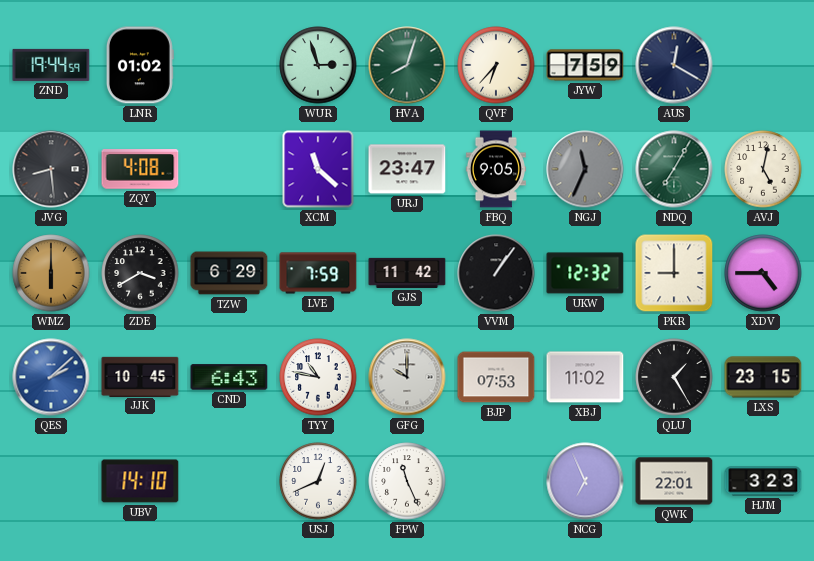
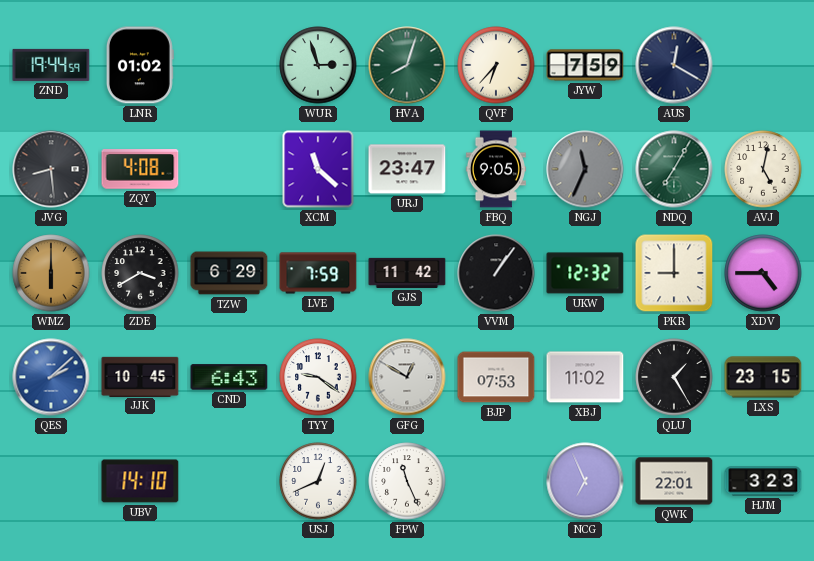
TYY: 10:47 -> 9:21 (318, 377)
GFG: 10:00 -> 12:50 (407, 377)
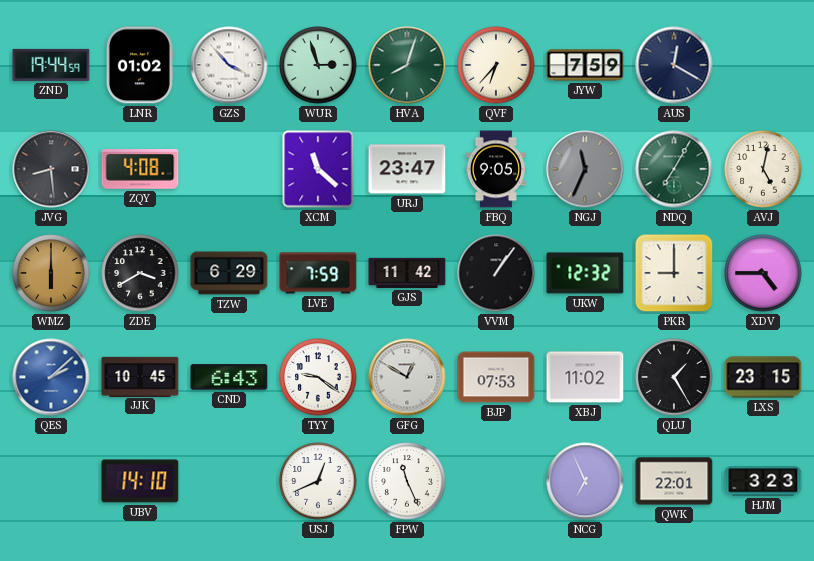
GZS: none -> 3:53 (229, 65)
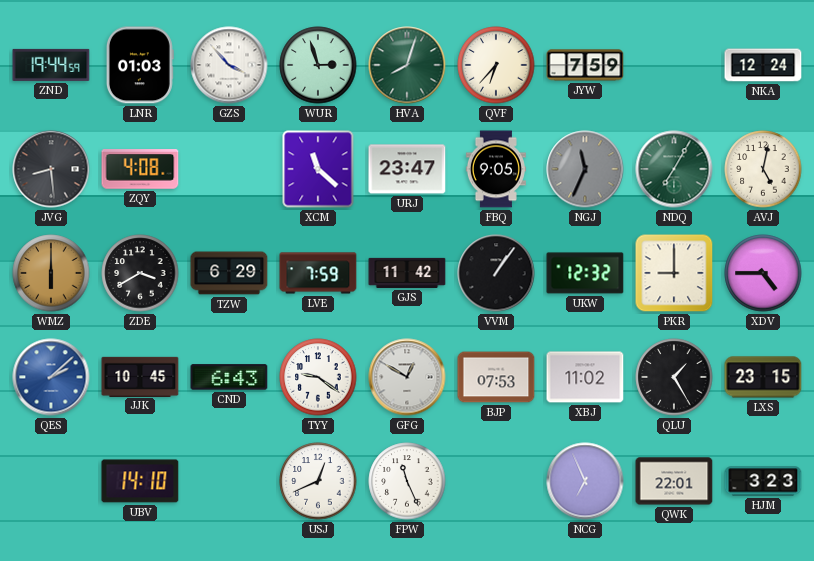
LNR: 01:02 -> 01:03 (140, 65)
AUS: 12:20 -> none (674, 65)
NKA: none -> 12:24 (763, 65)
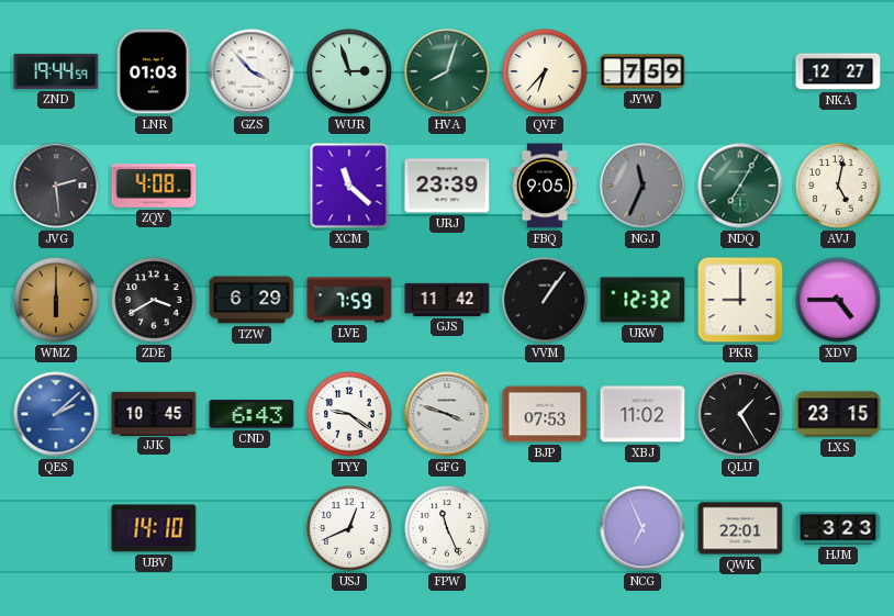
NKA: 12:24 -> 12:27 (838, 71)
JVG: 8:29 -> 2:29 (56, 186)
URJ: 23:47 -> 23:39 (447, 186)
GFG: 12:50 -> 3:48 (447, 414)
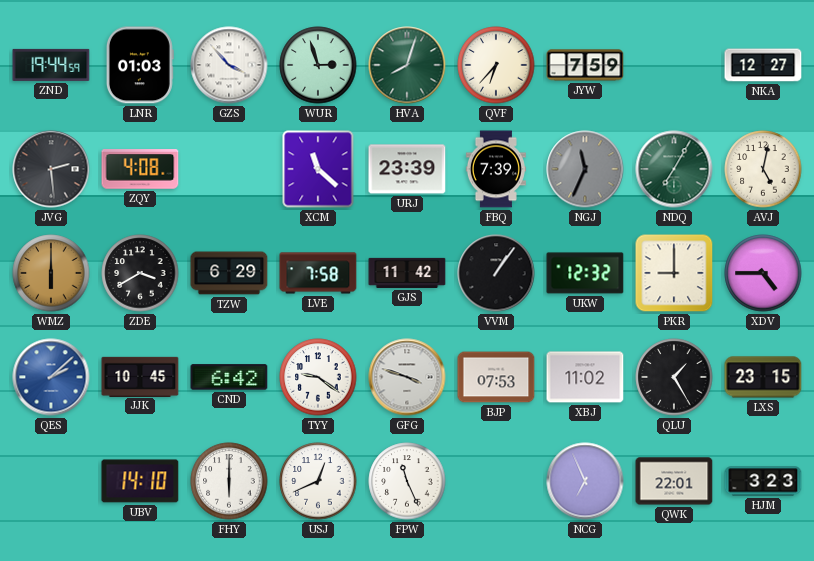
FBQ: 9:05 -> 7:39 (496, 169)
LVE: 7:59 -> 7:58 (318, 273)
CND: 6:43 -> 6:42 (229, 377)
FHY: none -> 6:00 (229, 481)
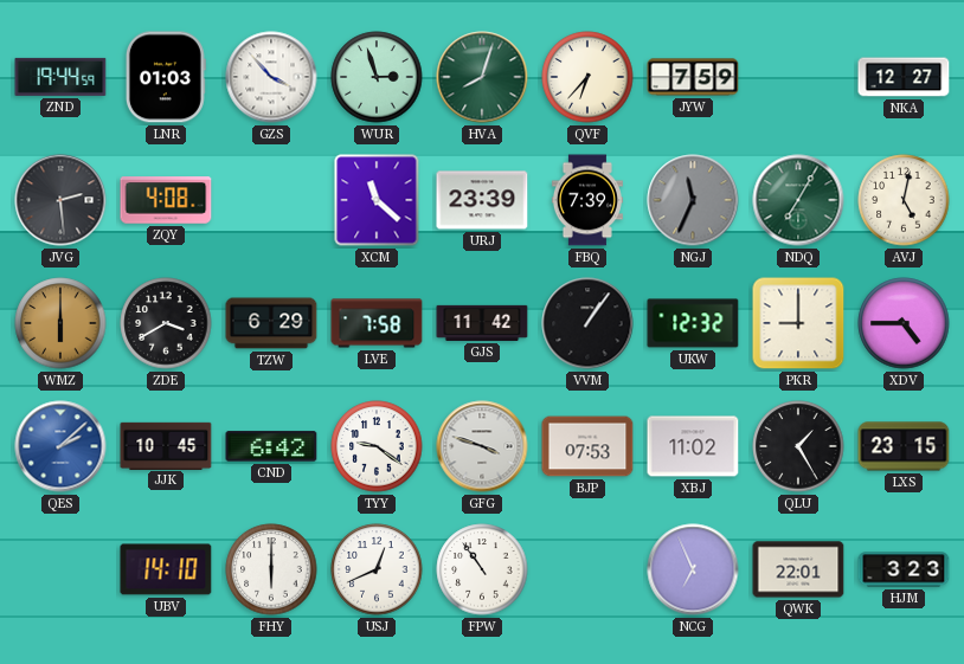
FPW: 11:26 -> 10:54 (482, 569)
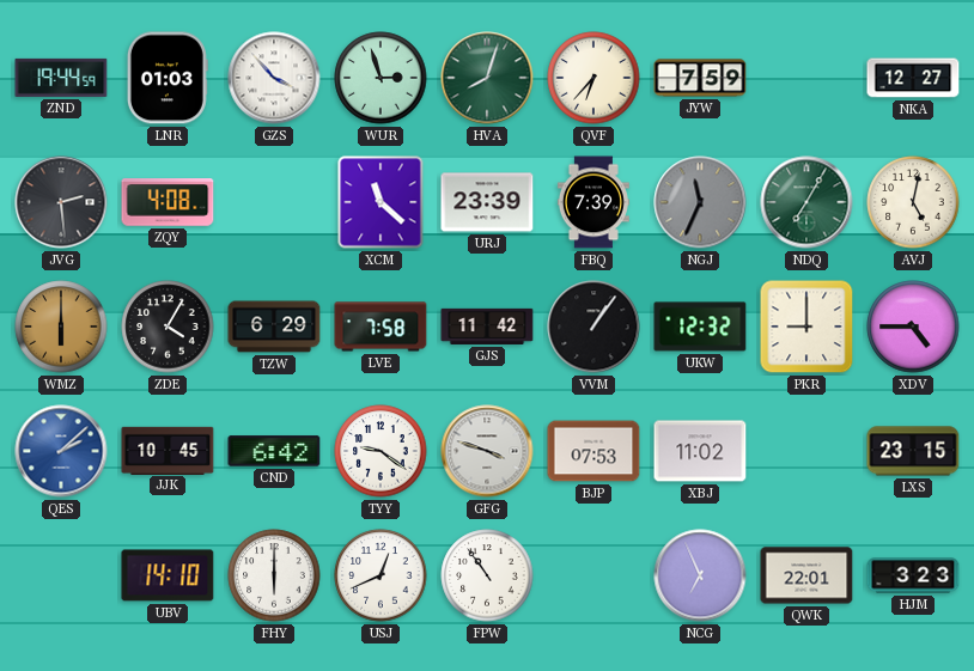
ZDE: 3:40 -> 4:05 (168, 327)
QLU: 1:25 -> none (798, 446)
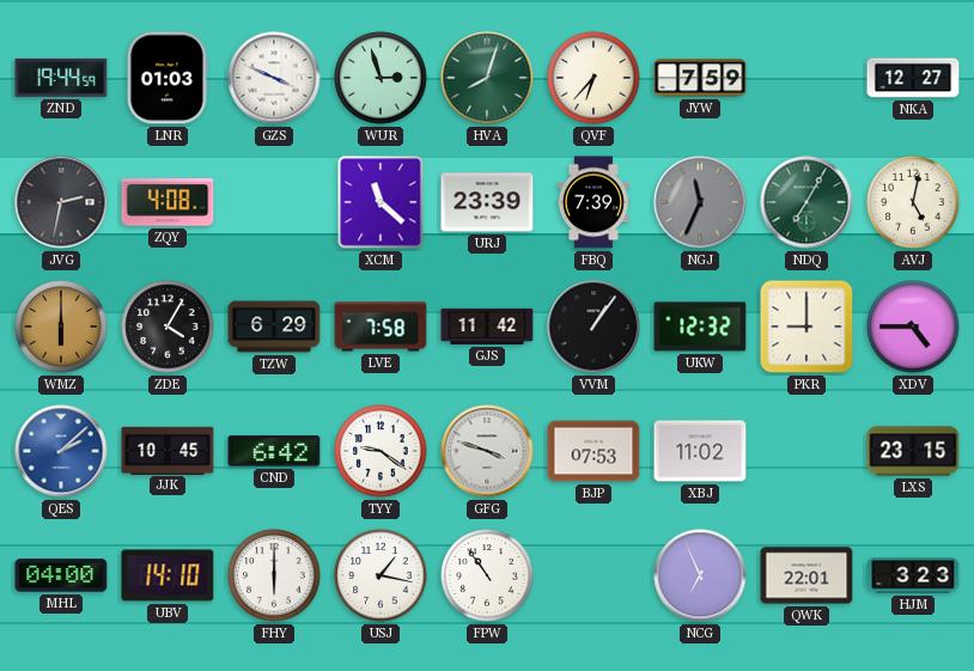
GZS: 3:53 -> 3:49 (274, 78)
JVG: 2:29 -> 2:32 (61, 202)
MHL: none -> 04:00 (61, 575)
USJ: 12:41 -> 1:17 (381, 575)
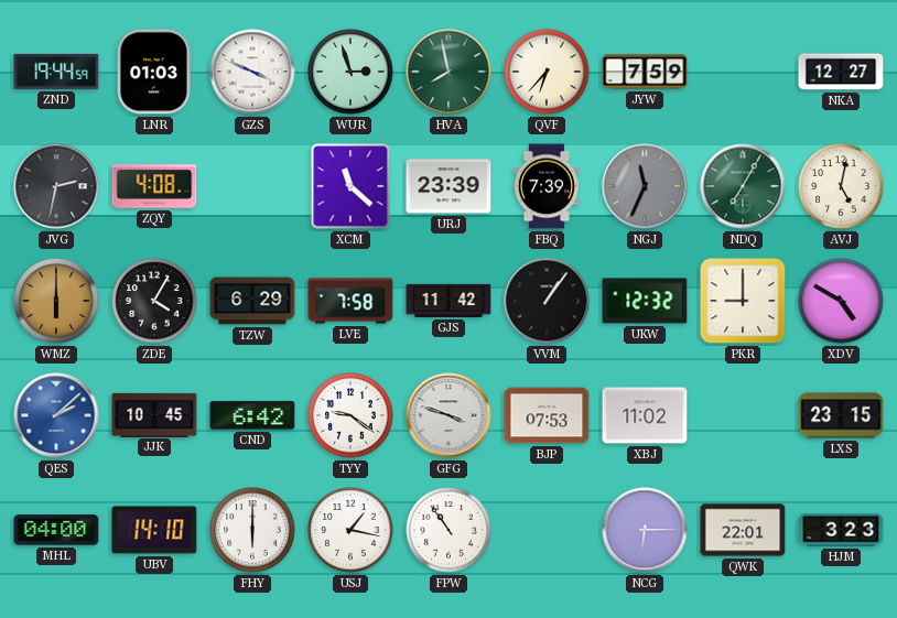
HVA: 8:03 -> 7:58 (448, 72)
XDV: 4:45 -> 4:50 (841, 301)
NCG: 6:56 -> 6:15 (645, 530)
